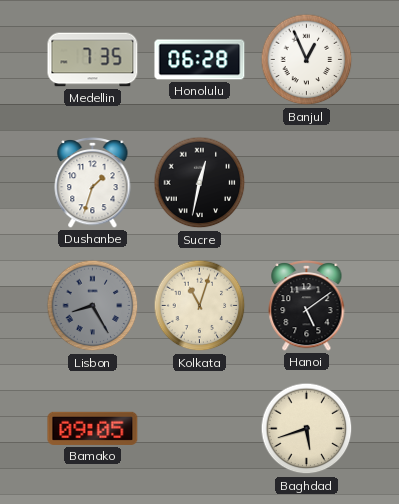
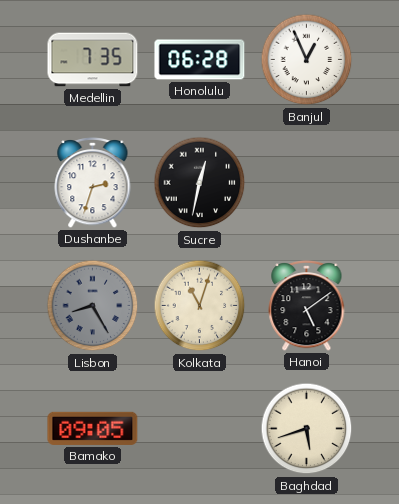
Dushanbe: 1:33 -> 2:33 (93, 182)
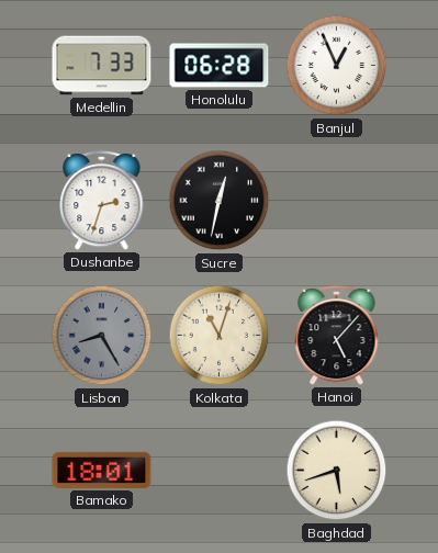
Medellin: 7:35 -> 7:33 (102, 66)
Hanoi: 5:09 -> 5:07 (337, 335)
Bamako: 09:05 -> 18:01 (102, 470)
